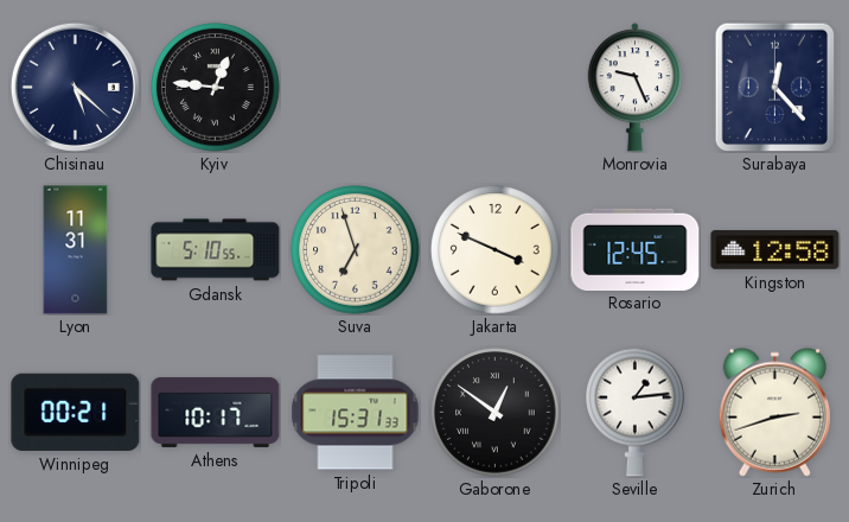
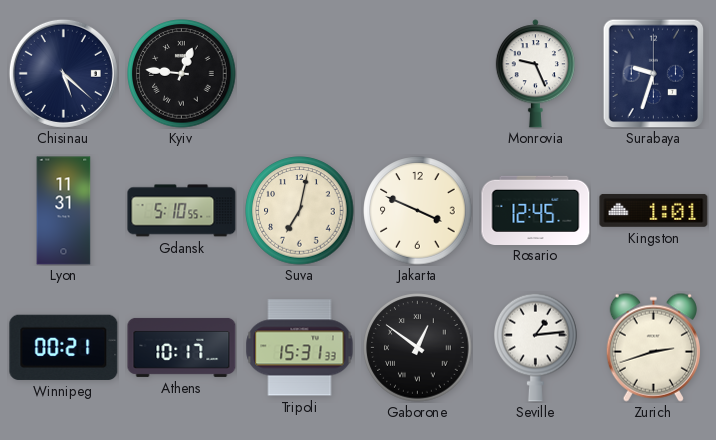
Surabaya: 12:23 -> 9:33 (654, 73)
Suva: 6:57 -> 7:02 (300, 211)
Kingston: 12:58 -> 1:01 (654, 211)
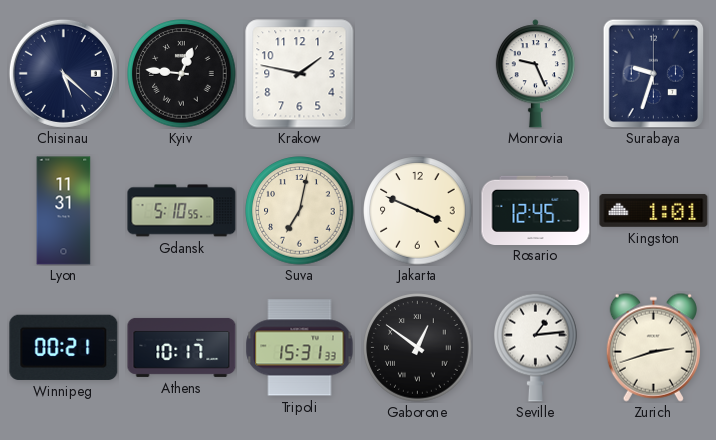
Krakow: none -> 1:47 (300, 74)
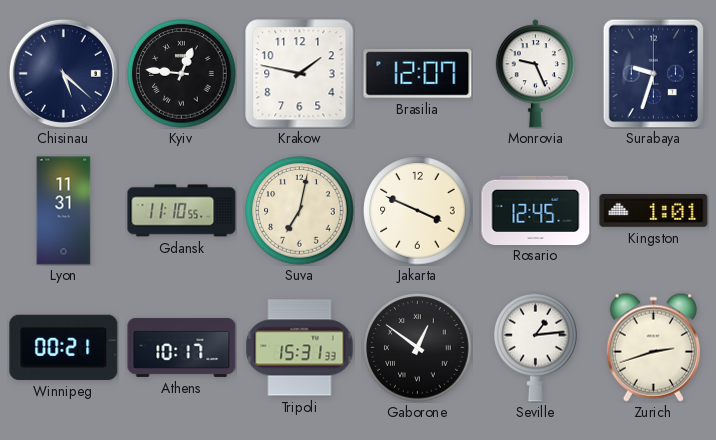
Brasilia: none -> 12:07 (418, 74)
Gdansk: 5:10 -> 11:10 (182, 211)
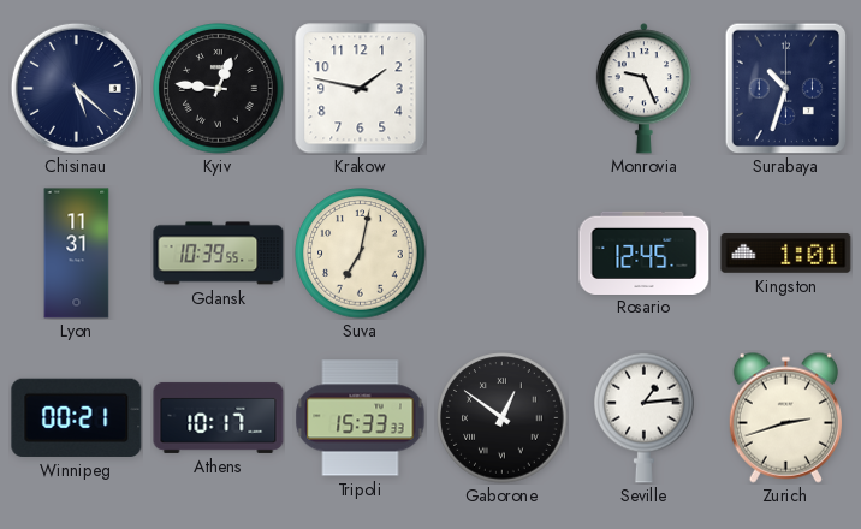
Brasilia: 12:07 -> none (418, 74)
Surabaya: 9:33 -> 10:33 (786, 88)
Gdansk: 11:10 -> 10:39 (219, 254)
Jakarta: 3:49 -> none (418, 211)
Tripoli: 15:31 -> 15:33 (361, 418)
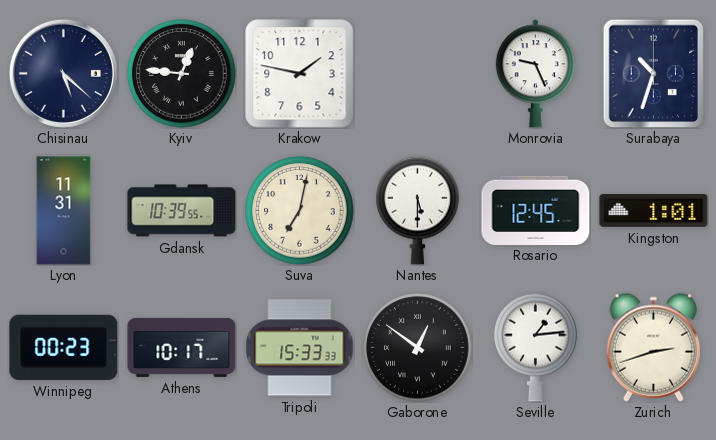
Nantes: none -> 5:30 (418, 210)
Winnipeg: 00:21 -> 00:23 (64, 347)
